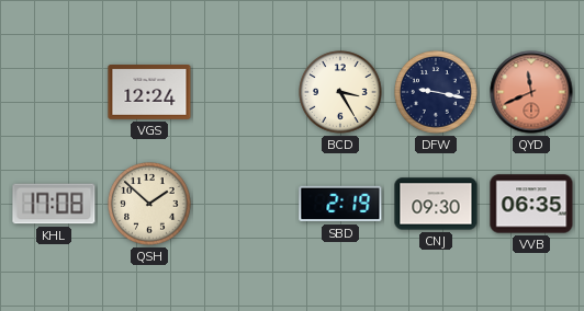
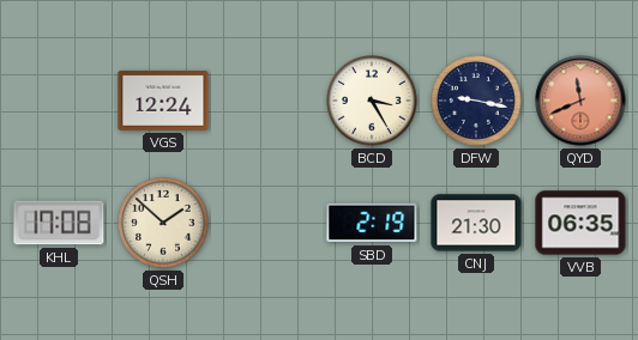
CNJ: 09:30 -> 21:30 (476, 223)
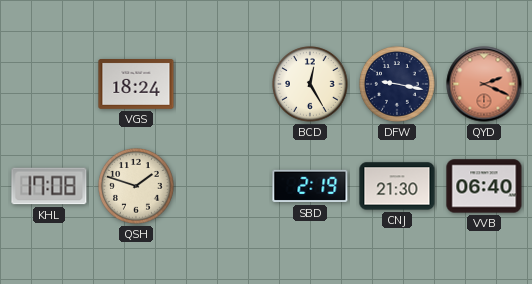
VGS: 12:24 -> 18:24 (136, 85)
BCD: 3:25 -> 12:25 (310, 84)
QYD: 11:41 -> 2:19 (484, 84)
QSH: 1:52 -> 1:48 (136, 186)
VVB: 06:35 -> 06:40 (484, 186)
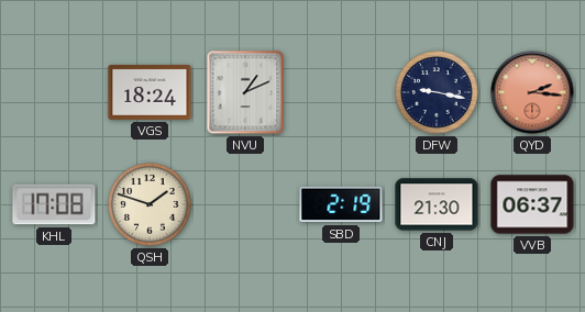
NVU: none -> 1:11 (245, 92)
BCD: 12:25 -> none (310, 84)
QYD: 2:19 -> 2:16 (532, 92)
VVB: 06:40 -> 06:37 (532, 204)
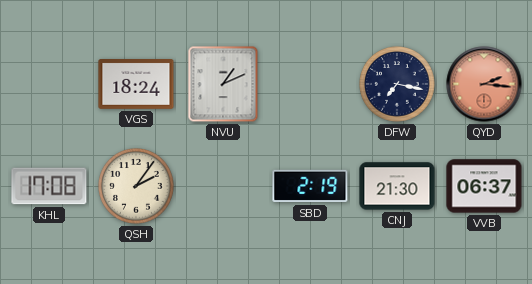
DFW: 9:17 -> 7:17 (397, 84)
QSH: 1:48 -> 2:06 (136, 186)
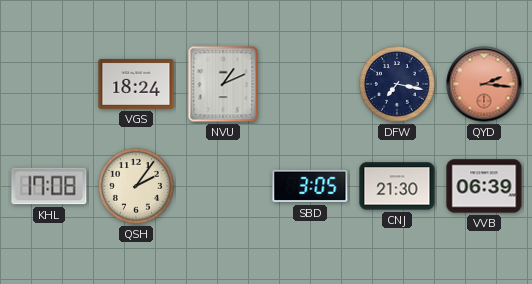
SBD: 2:19 -> 3:05 (310, 186)
VVB: 06:37 -> 06:39 (484, 186)
